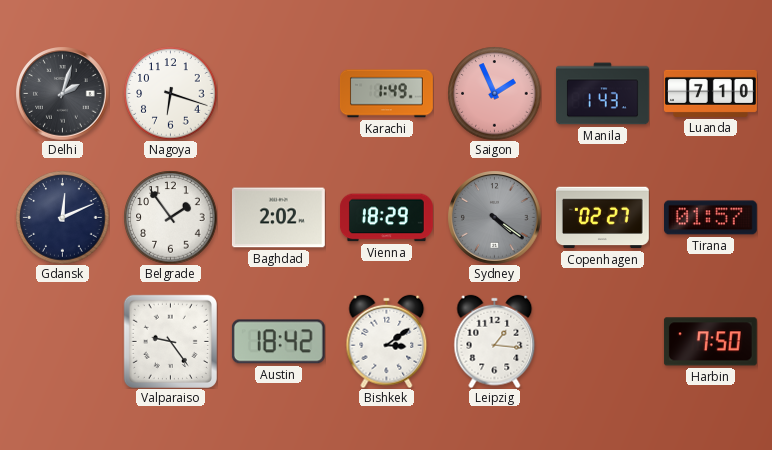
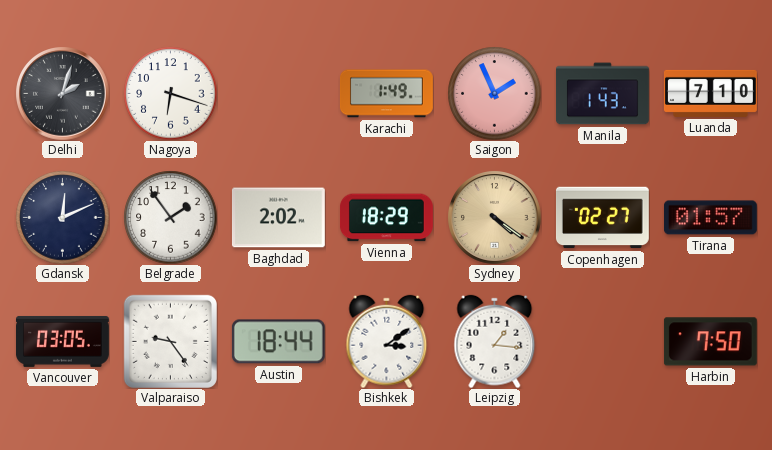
Sydney dial: grey -> champagne (494, 217)
Vancouver: none -> 03:05 (63, 341)
Austin: 18:42 -> 18:44 (278, 342)
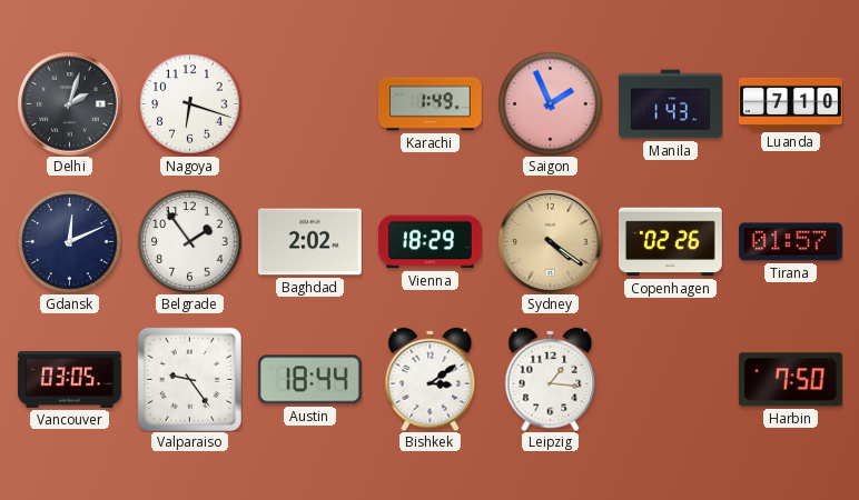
Copenhagen: 02:27 -> 02:26 (670, 242)
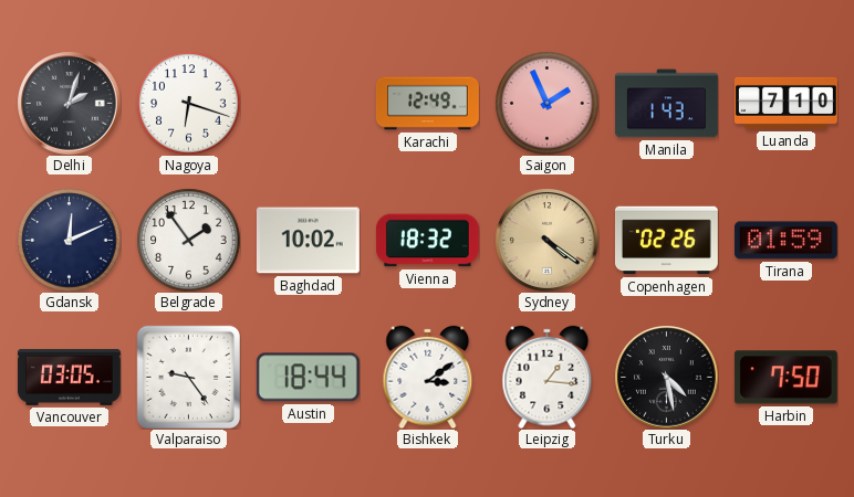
Karachi: 1:49 -> 12:49 (427, 104)
Baghdad: 2:02 -> 10:02 (308, 241)
Vienna: 18:29 -> 18:32 (427, 241)
Tirana: 01:57 -> 01:59 (785, 241)
Turku: none -> 4:28 (666, 377)
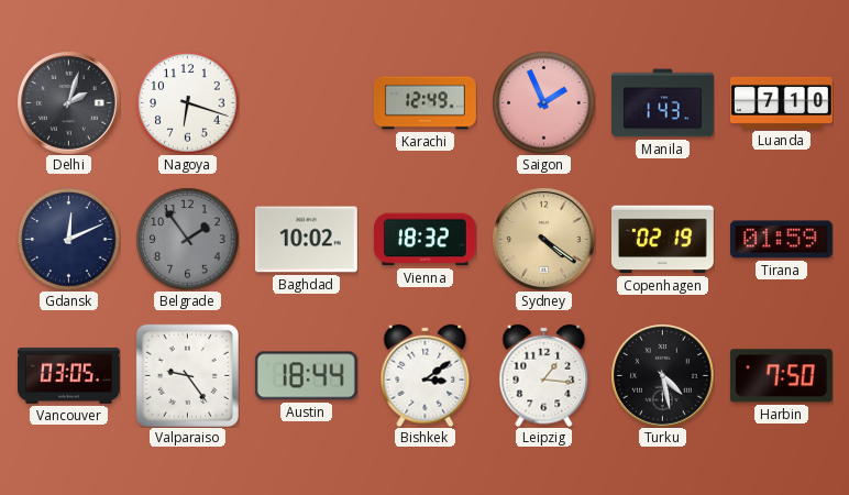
Belgrade dial: white -> grey (187, 239)
Copenhagen: 02:26 -> 02:19 (662, 240)
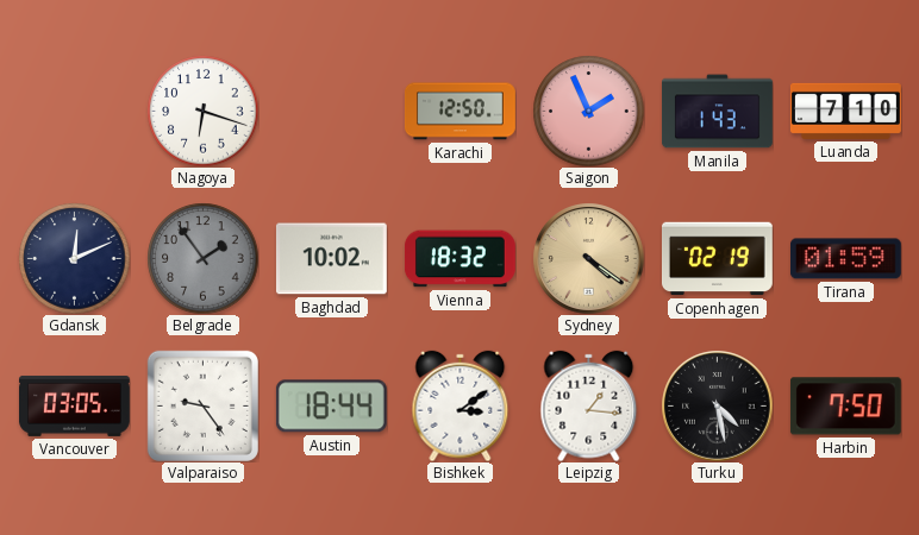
Delhi: 2:03 -> none (68, 102)
Karachi: 12:49 -> 12:50 (459, 112)
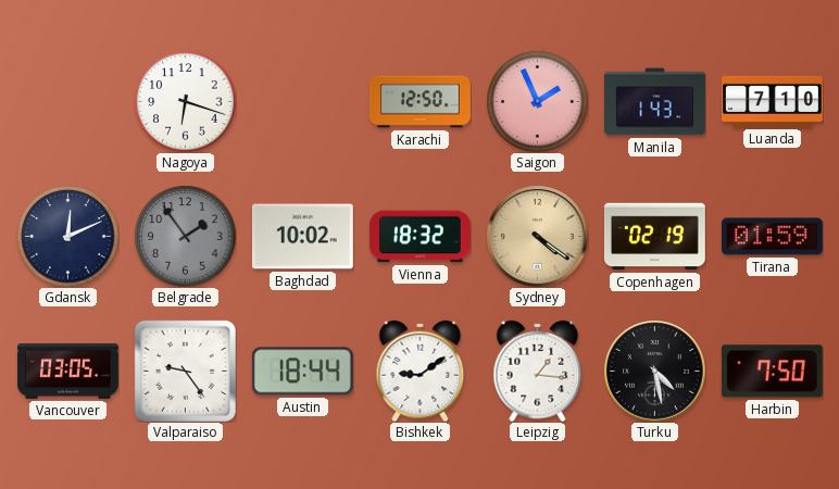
Bishkek: 3:09 -> 9:09 (421, 371)
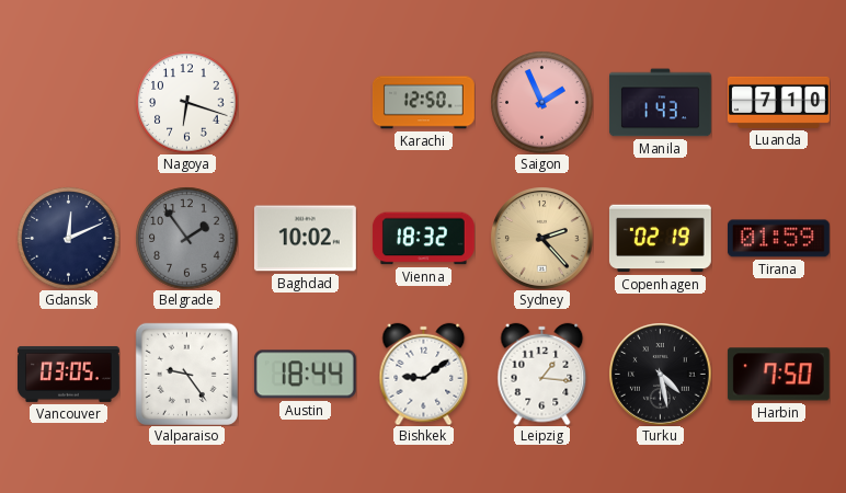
Sydney: 4:21 -> 2:23 (541, 238)
